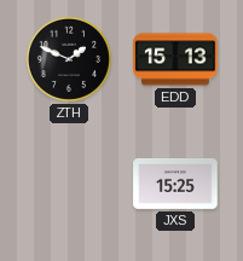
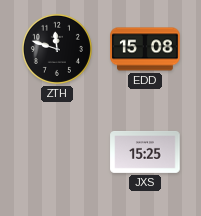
ZTH: 1:49 -> 11:48 (57, 49)
EDD: 15:13 -> 15:08 (145, 49)
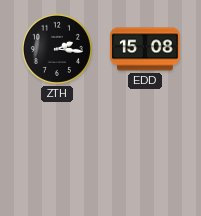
ZTH: 11:48 -> 2:16 (57, 49)
JXS: 15:25 -> none (145, 153)
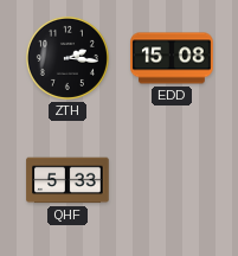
QHF: none -> 5:33 (67, 180)
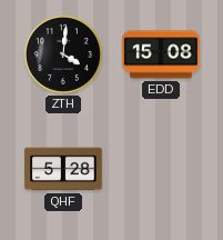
ZTH: 2:16 -> 4:01 (63, 54)
QHF: 5:33 -> 5:28 (63, 169)
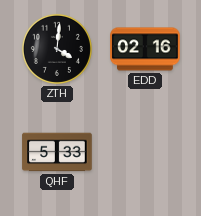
EDD: 15:08 -> 02:16 (145, 49)
QHF: 5:28 -> 5:33 (57, 152)
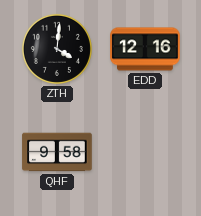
EDD: 02:16 -> 12:16 (145, 49)
QHF: 5:33 -> 9:58 (57, 152)
